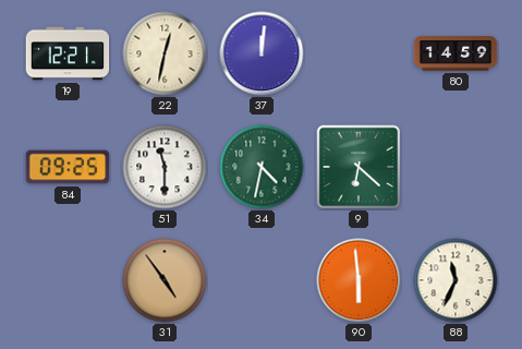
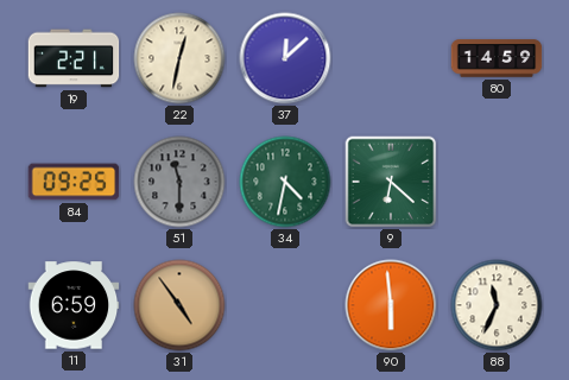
19: 12:21 -> 2:21 (74, 58)
37: 12:01 -> 12:08 (285, 58)
51 dial: white -> grey (179, 182)
11: none -> 6:59 (74, 305)
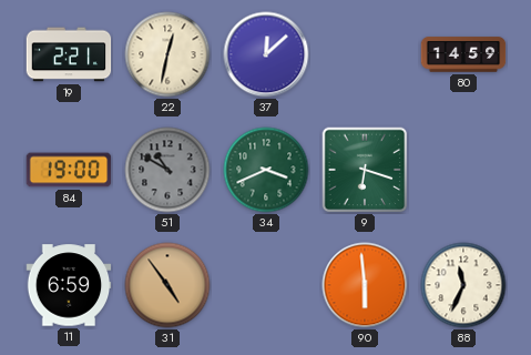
84: 09:25 -> 19:00 (69, 170)
51: 11:30 -> 10:50 (167, 170)
34: 4:32 -> 3:41 (266, 170)
9: 6:22 -> 6:18 (365, 170)
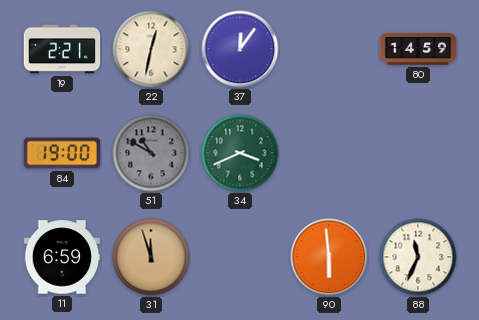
37: 12:08 -> 12:06 (240, 49)
9: 6:18 -> none (365, 170)
31: 4:54 -> 11:57 (151, 257)
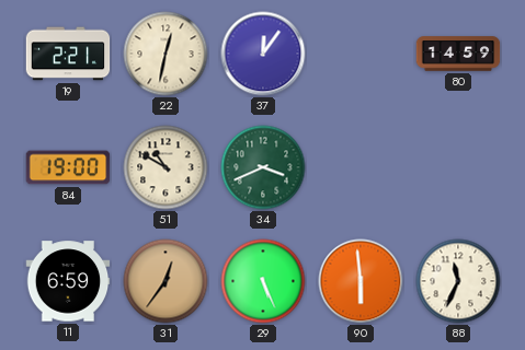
51 dial: grey -> cream (166, 167)
31: 11:57 -> 12:36 (166, 281)
29: none -> 5:26 (263, 281)
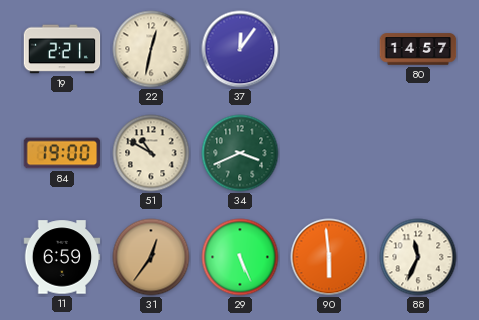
80: 14:59 -> 14:57 (418, 49)
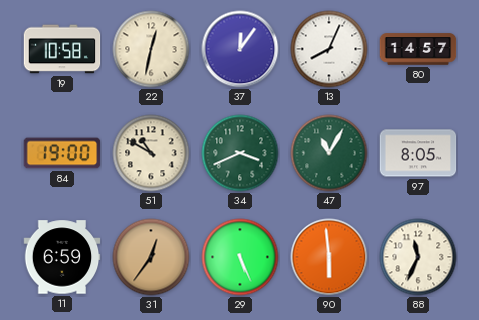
19: 2:21 -> 10:58 (62, 49)
13: none -> 8:04 (329, 49)
47: none -> 11:05 (329, 153)
97: none -> 8:05 (418, 153)
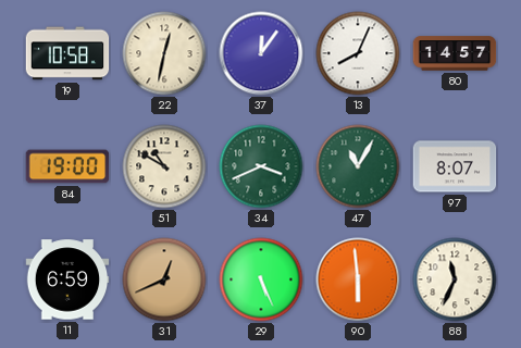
97: 8:05 -> 8:07 (455, 166)
31: 12:36 -> 12:41 (164, 279)
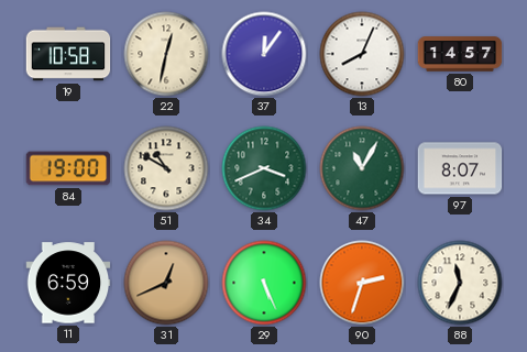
90: 5:59 -> 2:33 (362, 283)
